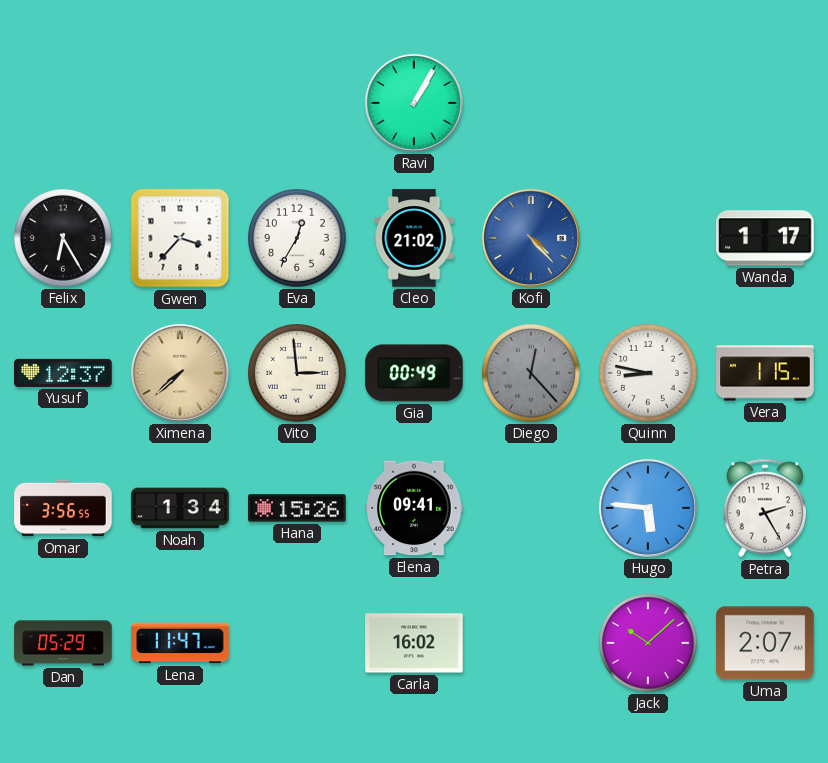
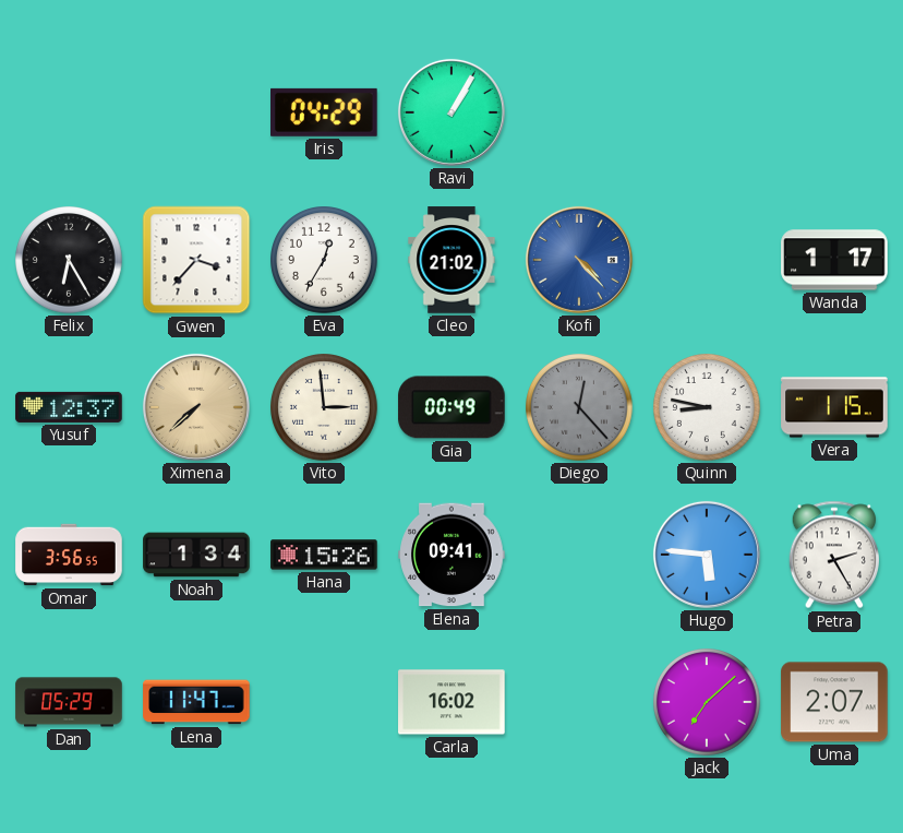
Iris: none -> 04:29 (325, 112)
Jack: 10:08 -> 7:08 (708, 703)
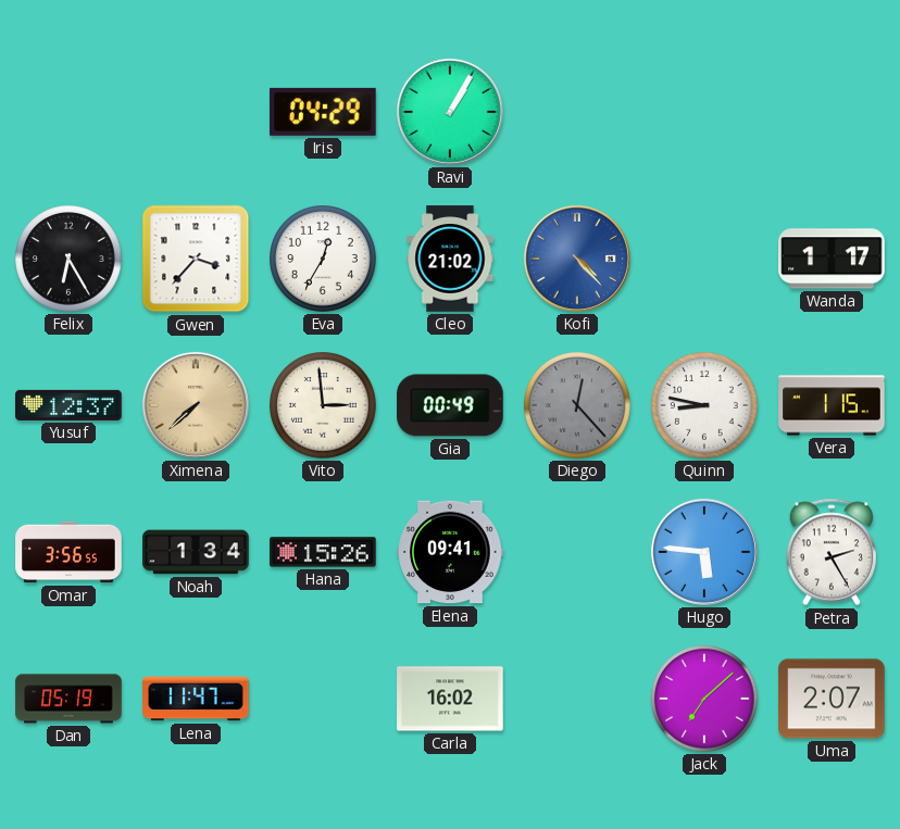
Dan: 05:29 -> 05:19 (68, 699)
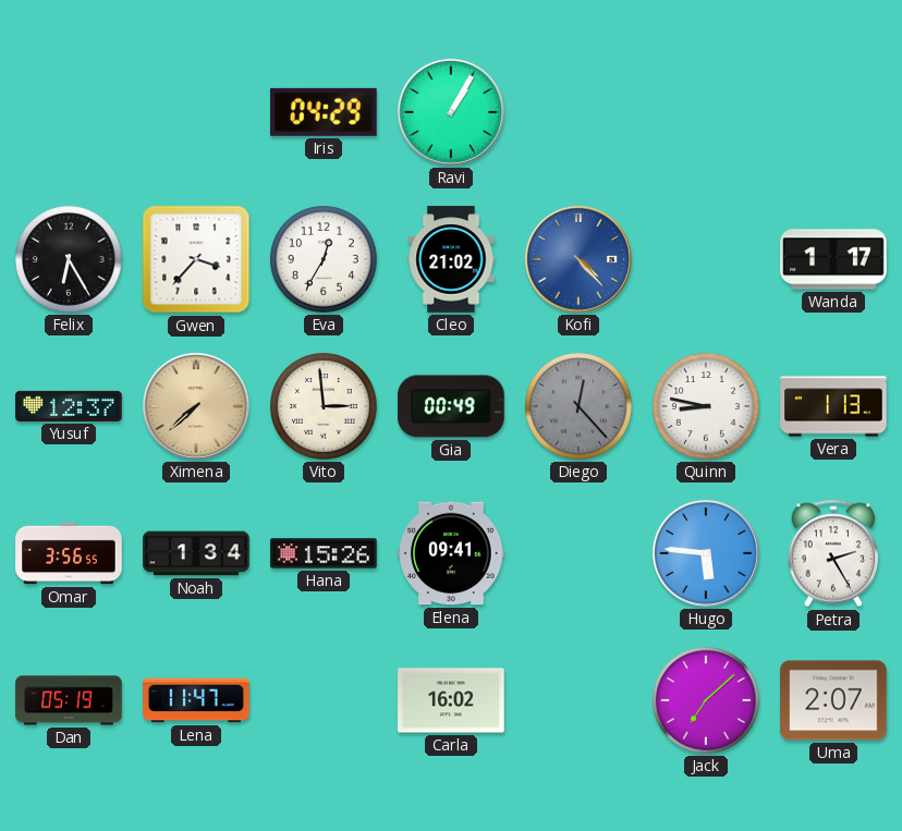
Vera: 1:15 -> 1:13 (833, 406)
